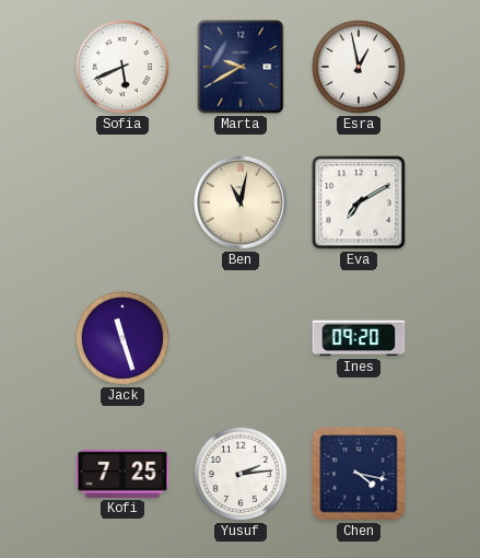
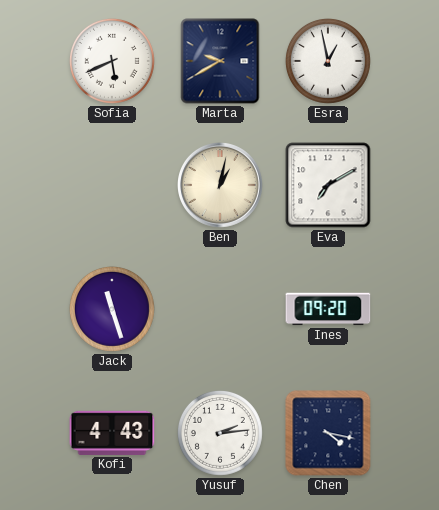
Ben: 11:02 -> 1:02 (221, 186)
Kofi: 7:25 -> 4:43 (112, 433)
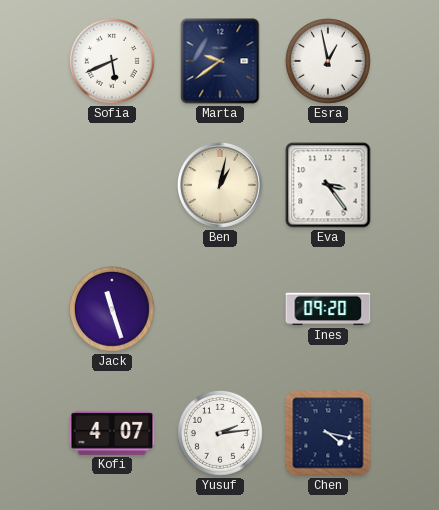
Marta: 9:40 -> 9:39 (220, 61)
Eva: 7:10 -> 3:24 (328, 185)
Kofi: 4:43 -> 4:07 (112, 433)
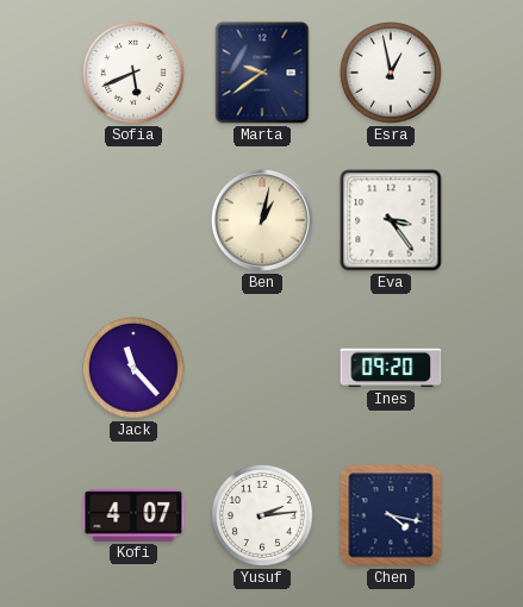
Jack: 11:27 -> 11:23 (133, 368)
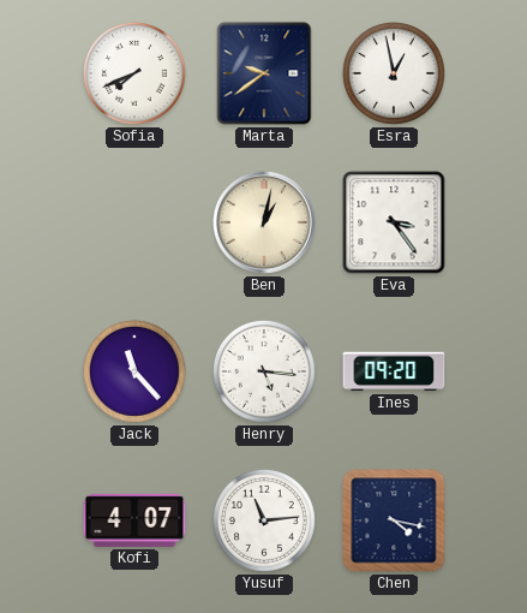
Sofia: 5:41 -> 7:41 (134, 73)
Henry: none -> 5:16 (264, 371)
Yusuf: 2:14 -> 11:14 (264, 520)
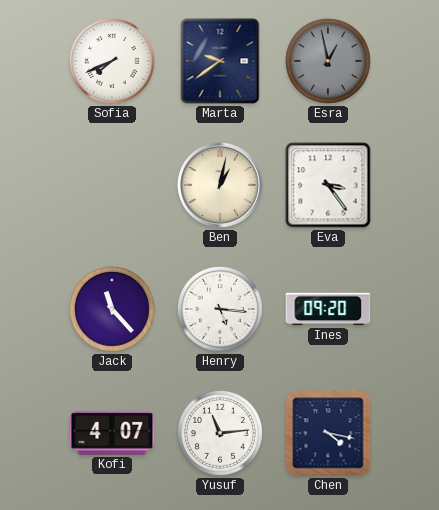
Esra dial: white -> grey (328, 61)
